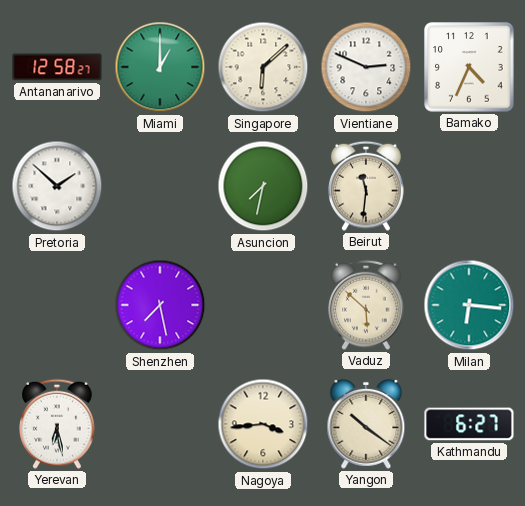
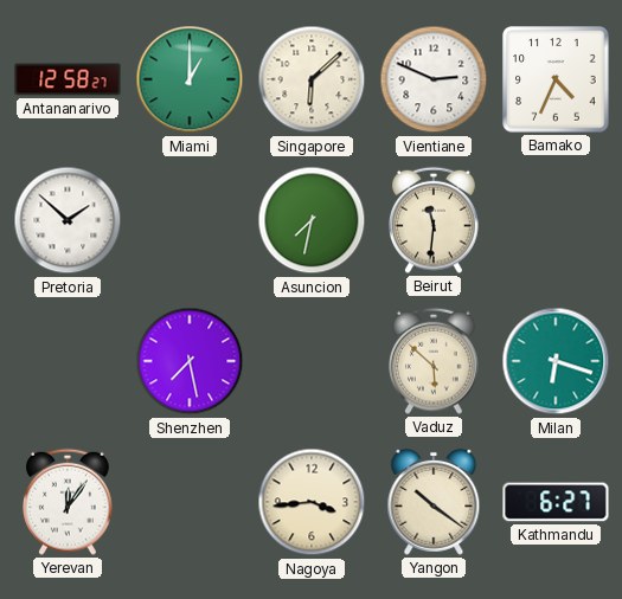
Milan: 6:16 -> 6:18 (556, 361)
Yerevan: 6:28 -> 12:06 (68, 502)
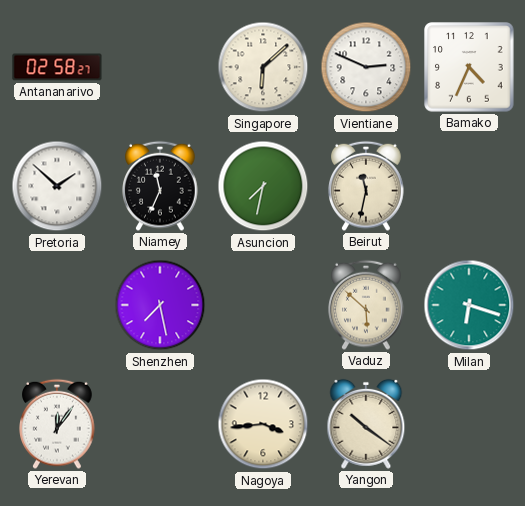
Antananarivo: 12:58 -> 02:58 (57, 67)
Miami: 1:00 -> none (190, 79)
Niamey: none -> 11:34 (160, 186)
Beirut: 11:31 -> 11:32 (366, 186)
Kathmandu: 6:27 -> none (556, 502)
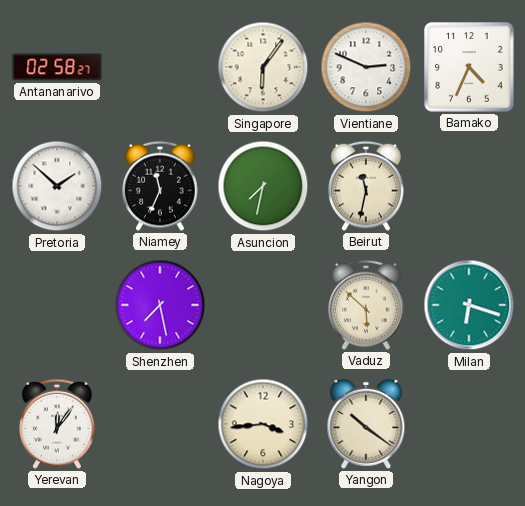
Singapore: 6:08 -> 6:06 (263, 67)
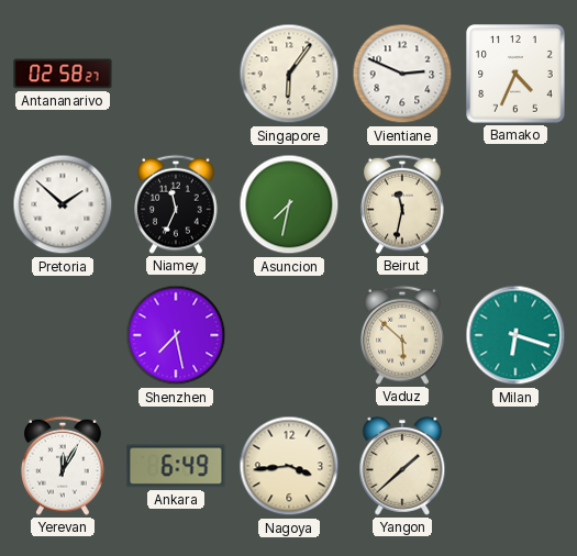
Yerevan: 12:06 -> 12:05 (63, 466)
Ankara: none -> 6:49 (176, 466)
Yangon: 10:21 -> 1:38 (402, 466)
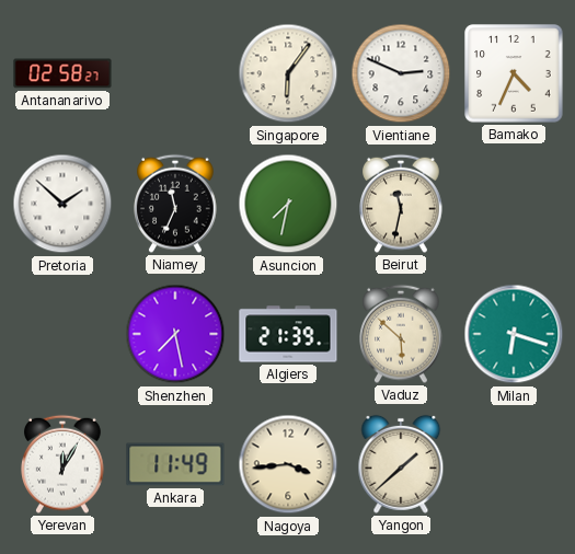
Algiers: none -> 21:39 (288, 334)
Ankara: 6:49 -> 11:49 (175, 464)
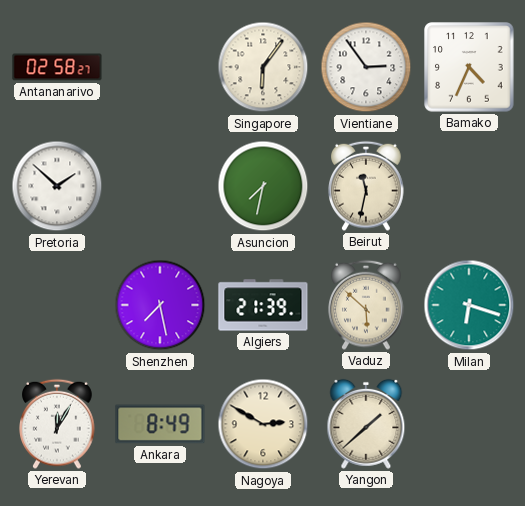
Vientiane: 2:49 -> 2:54 (366, 67)
Niamey: 11:34 -> none (175, 204)
Ankara: 11:49 -> 8:49 (160, 424)
Nagoya: 3:44 -> 2:50 (263, 424)
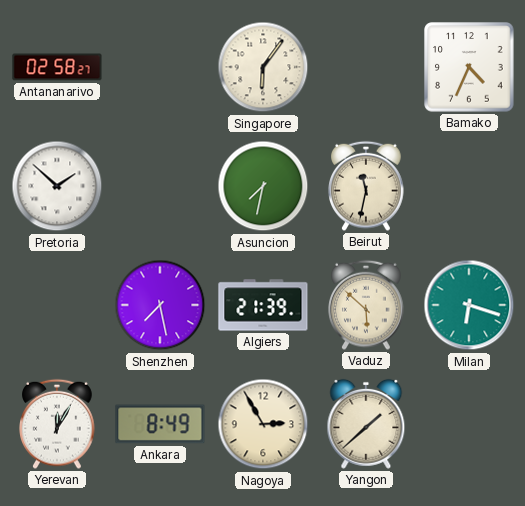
Vientiane: 2:54 -> none (366, 67)
Nagoya: 2:50 -> 2:55 (263, 424)
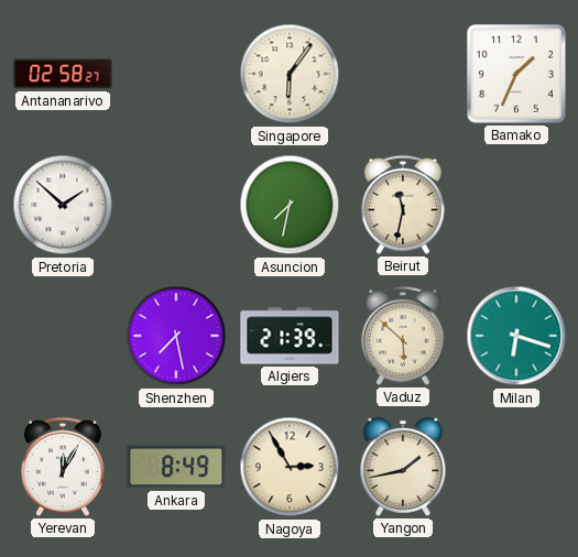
Bamako: 4:34 -> 1:34 (516, 74)
Yangon: 1:38 -> 1:43 (403, 467)
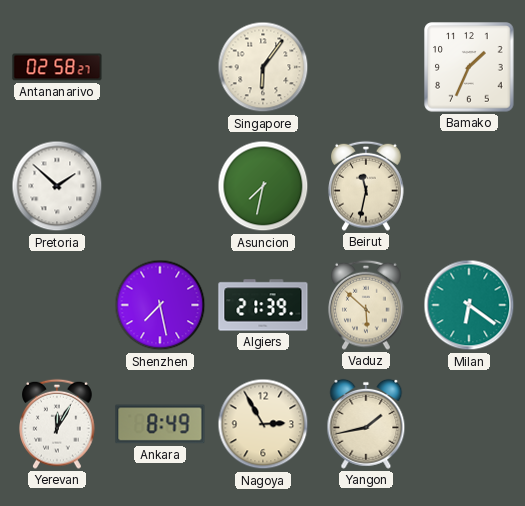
Milan: 6:18 -> 6:21 (469, 305)
